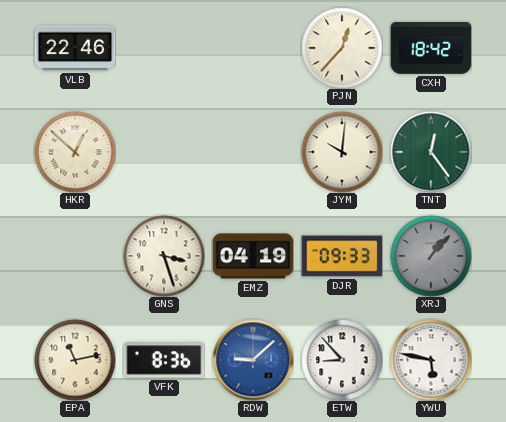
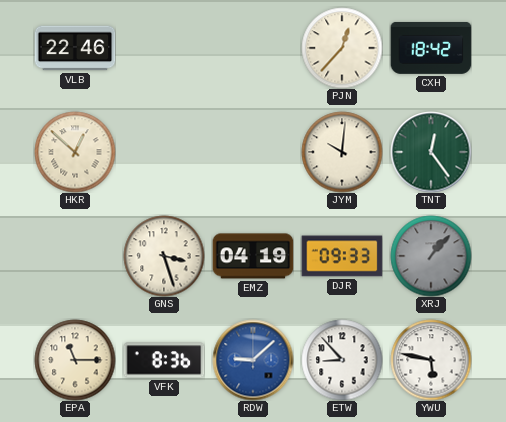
EPA: 11:13 -> 11:15 (75, 360)
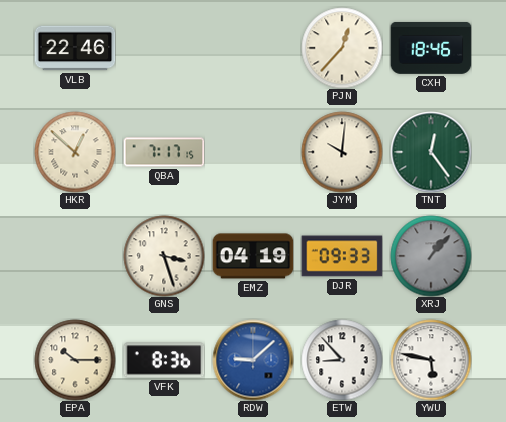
CXH: 18:42 -> 18:46 (431, 48)
QBA: none -> 7:17 (164, 152)
EPA: 11:15 -> 10:15 (75, 360)
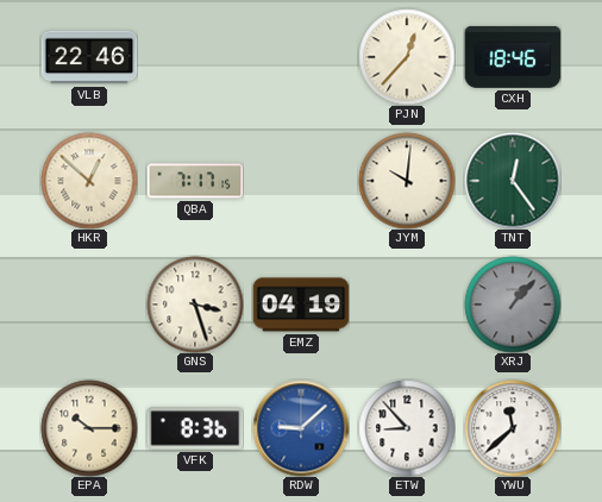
DJR: 09:33 -> none (342, 256)
YWU: 5:47 -> 11:38 (513, 428)
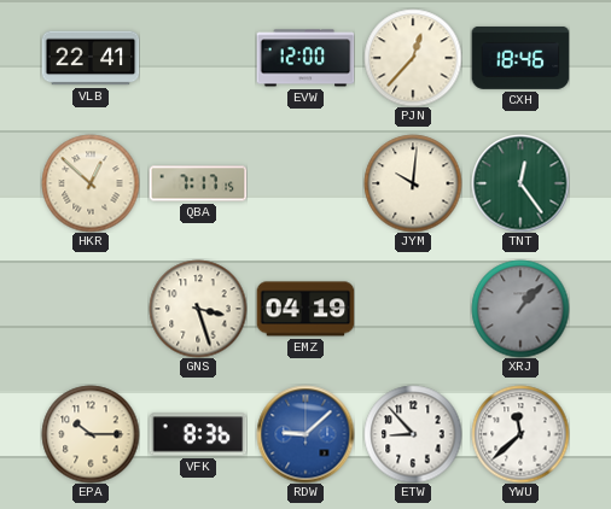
VLB: 22:46 -> 22:41 (91, 58)
EVW: none -> 12:00 (305, 58)
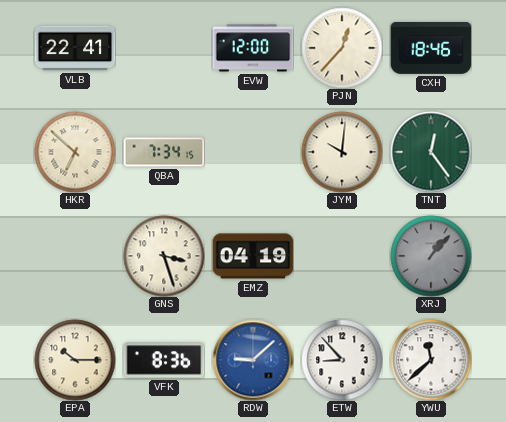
HKR: 12:52 -> 6:52 (75, 152)
QBA: 7:17 -> 7:34 (164, 152)
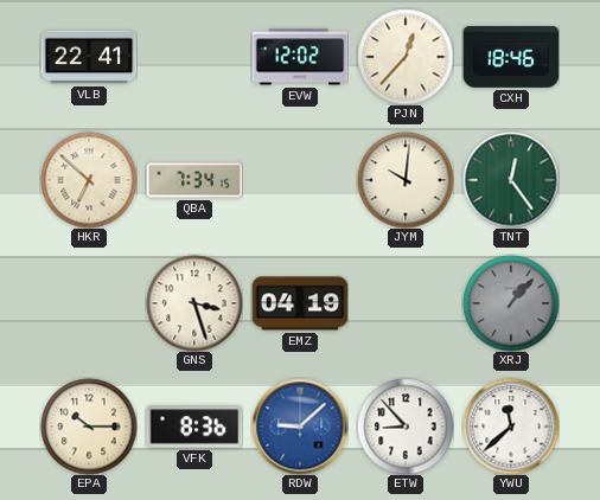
EVW: 12:00 -> 12:02 (300, 57)
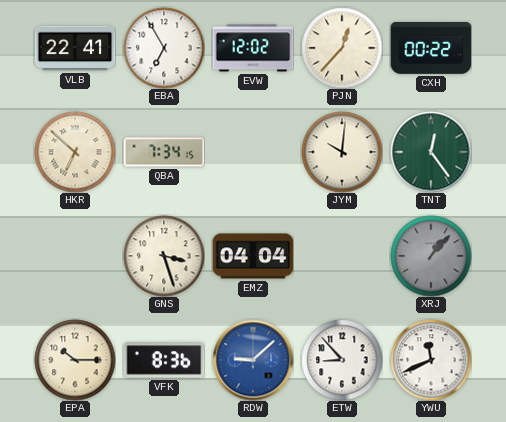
EBA: none -> 6:55 (164, 48)
CXH: 18:46 -> 00:22 (431, 48)
EMZ: 04:19 -> 04:04 (253, 256)
YWU: 11:38 -> 11:41 (431, 360)
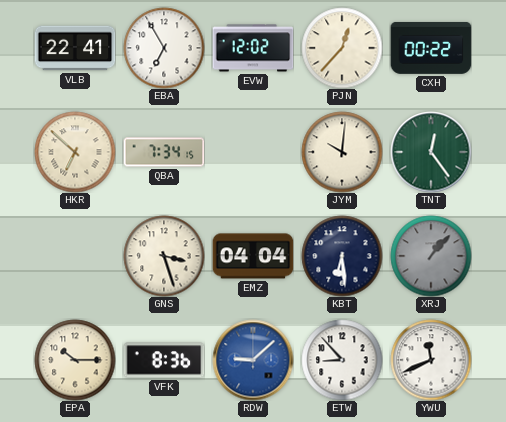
KBT: none -> 6:29 (342, 256)
